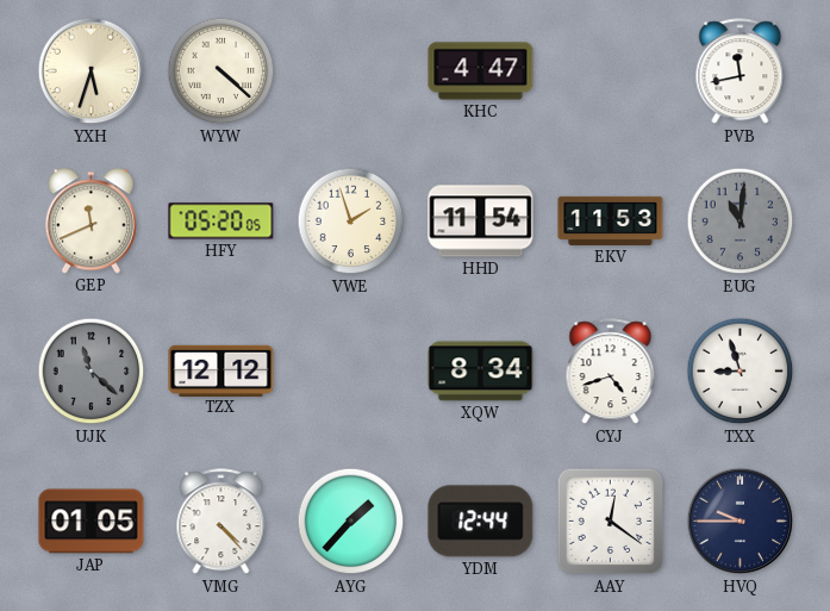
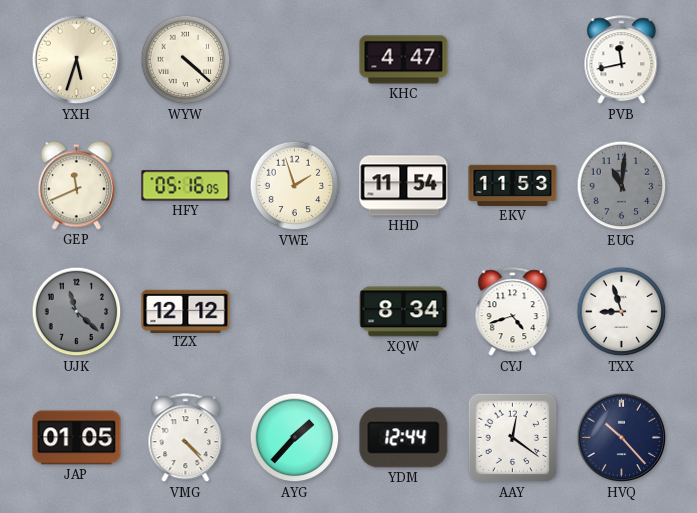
HFY: 05:20 -> 05:16 (186, 186)
HVQ: 9:45 -> 10:23 (622, 438)
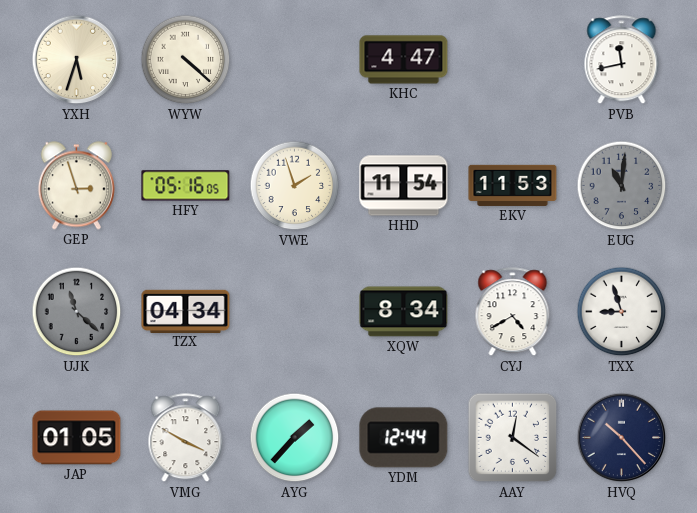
GEP: 11:41 -> 2:57 (76, 186)
TZX: 12:12 -> 04:34 (186, 311)
CYJ: 4:42 -> 4:40 (513, 312)
VMG: 4:23 -> 3:50 (186, 438)
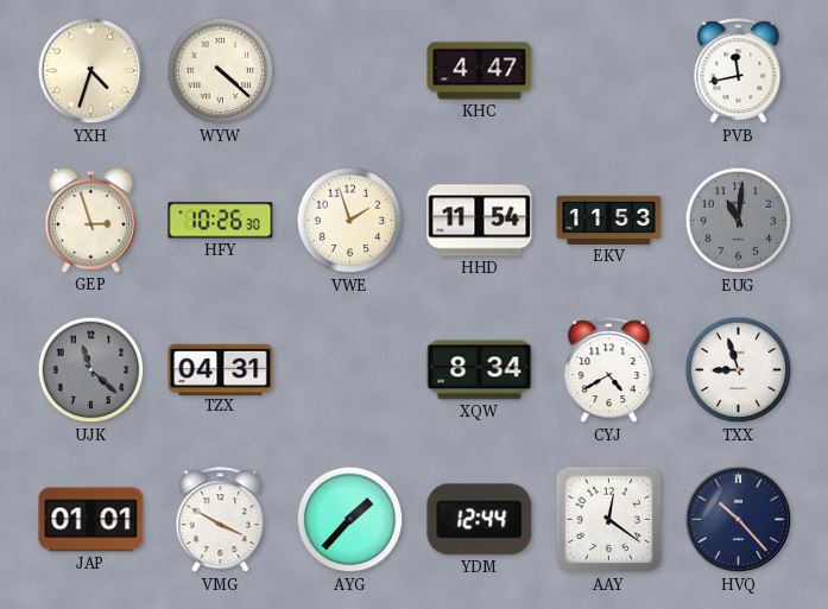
YXH: 5:33 -> 4:33 (91, 71)
HFY: 05:16 -> 10:26 (221, 221)
TZX: 04:34 -> 04:31 (221, 369)
JAP: 01:05 -> 01:01 (91, 520)
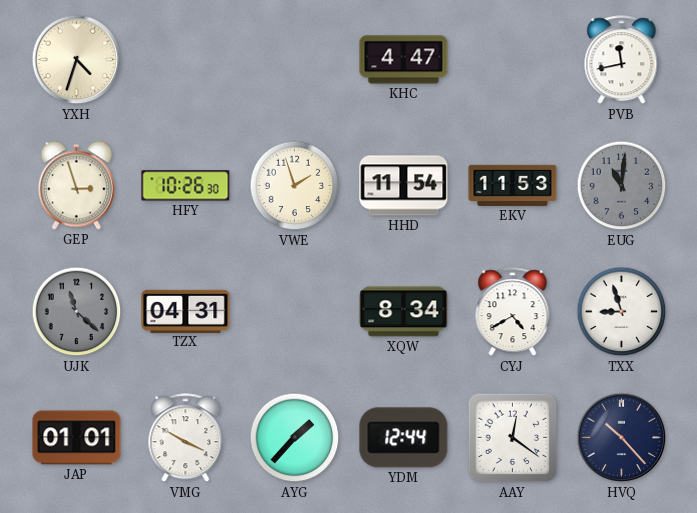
WYW: 4:22 -> none (221, 71)
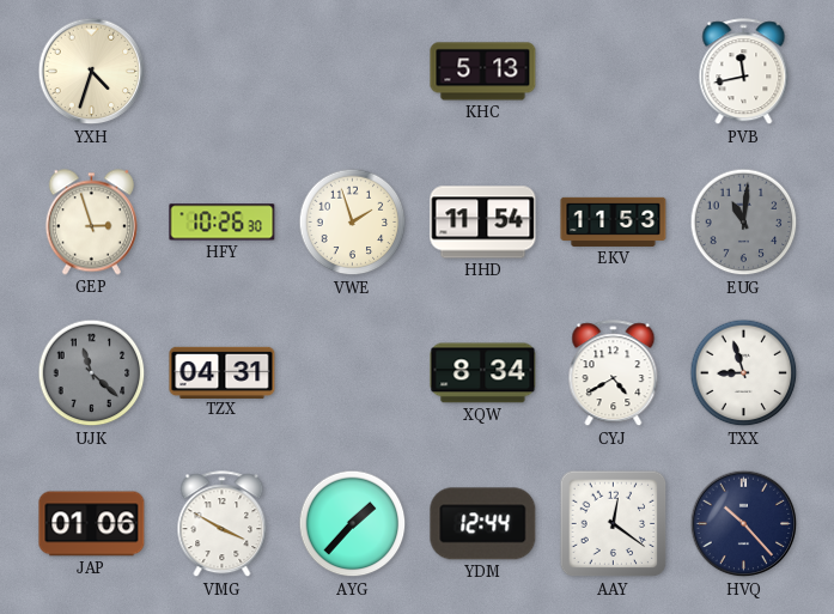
KHC: 4:47 -> 5:13 (483, 72)
JAP: 01:01 -> 01:06 (92, 524)
